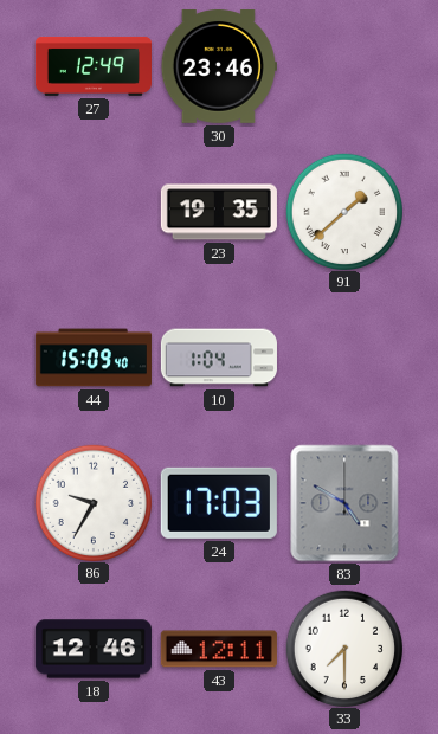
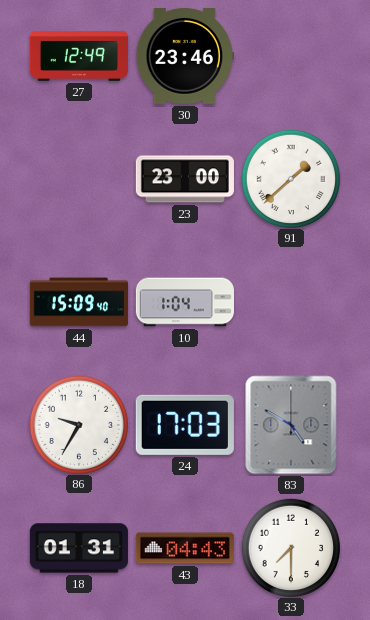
23: 19:35 -> 23:00 (185, 179)
18: 12:46 -> 01:31 (79, 548)
43: 12:11 -> 04:43 (185, 548)
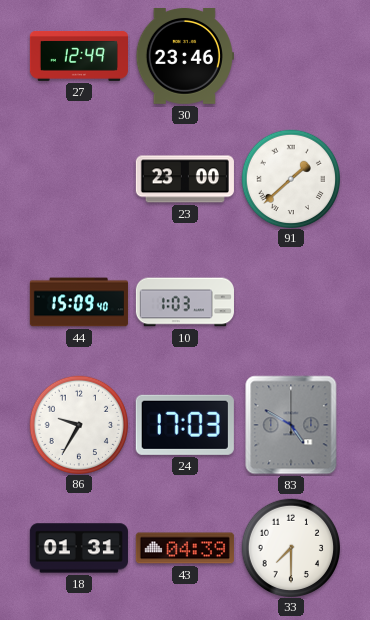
10: 1:04 -> 1:03 (184, 302)
43: 04:43 -> 04:39 (185, 548)
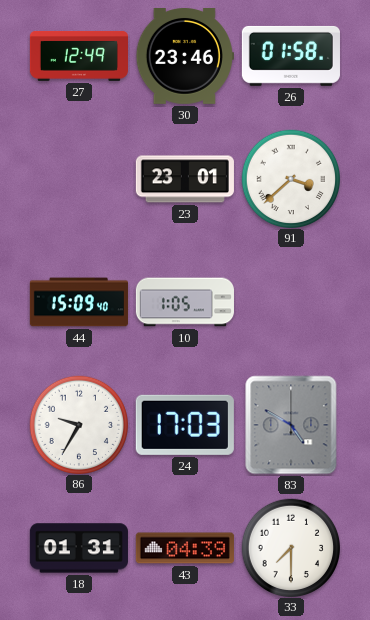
26: none -> 01:58 (291, 56)
23: 23:00 -> 23:01 (185, 179)
91: 1:38 -> 3:38 (290, 178)
10: 1:03 -> 1:05 (184, 302)
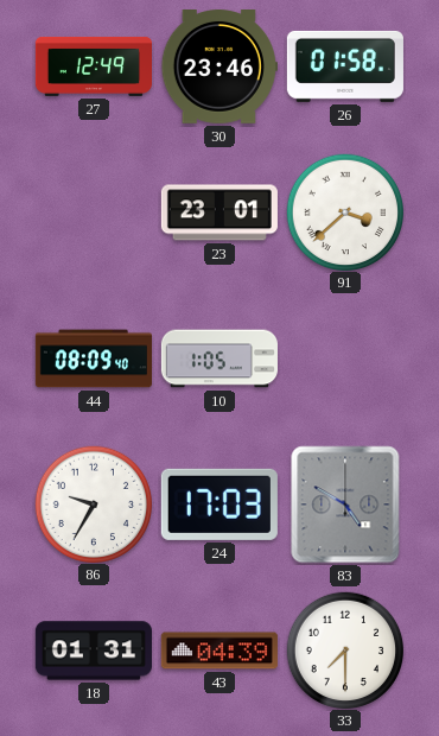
44: 15:09 -> 08:09 (94, 359)
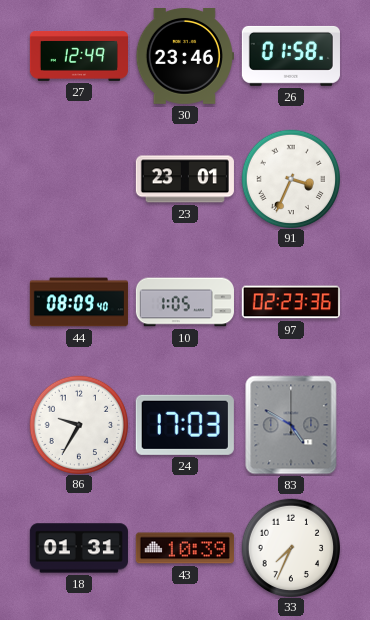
91: 3:38 -> 3:34 (290, 178)
97: none -> 02:23 (291, 302)
43: 04:39 -> 10:39 (185, 548)
33: 7:30 -> 7:34 (290, 547)
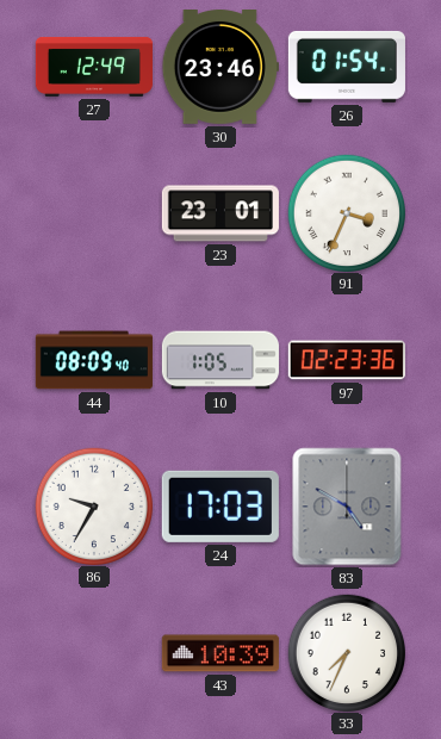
26: 01:58 -> 01:54 (347, 67)
18: 01:31 -> none (79, 548)
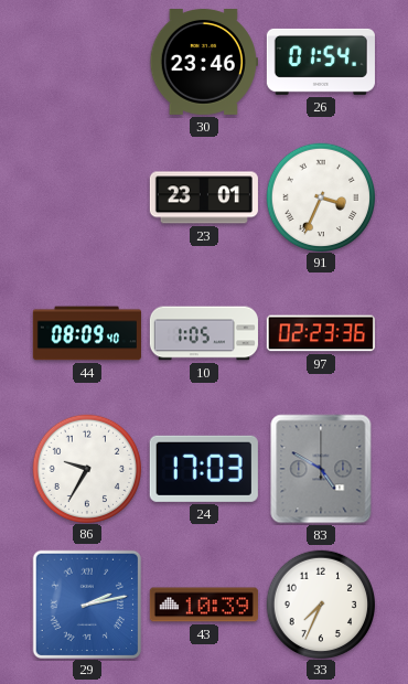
27: 12:49 -> none (93, 67)
29: none -> 2:13 (86, 603)
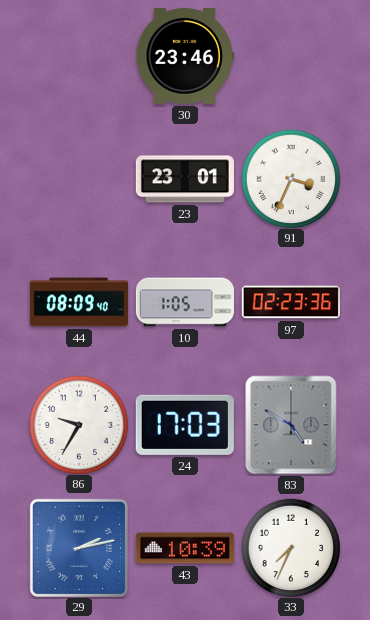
26: 01:54 -> none (321, 62)
